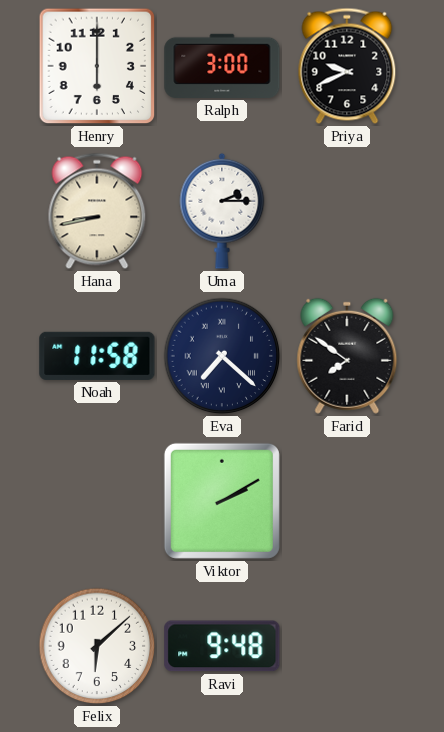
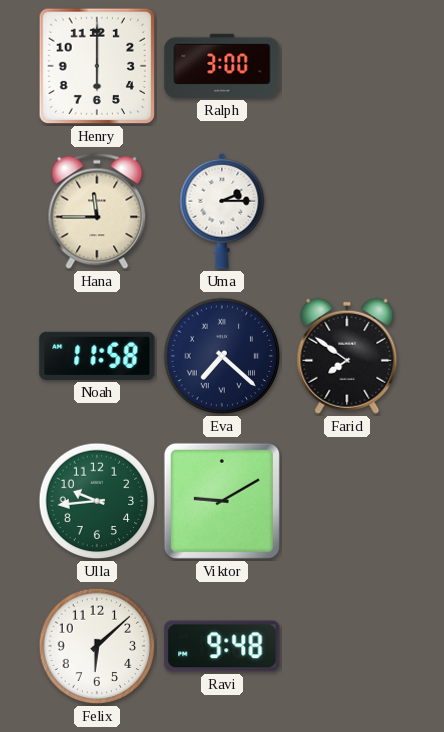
Priya: 9:41 -> none (347, 66)
Hana: 8:43 -> 11:45 (97, 211)
Ulla: none -> 9:44 (97, 501)
Viktor: 2:10 -> 9:10 (222, 501)
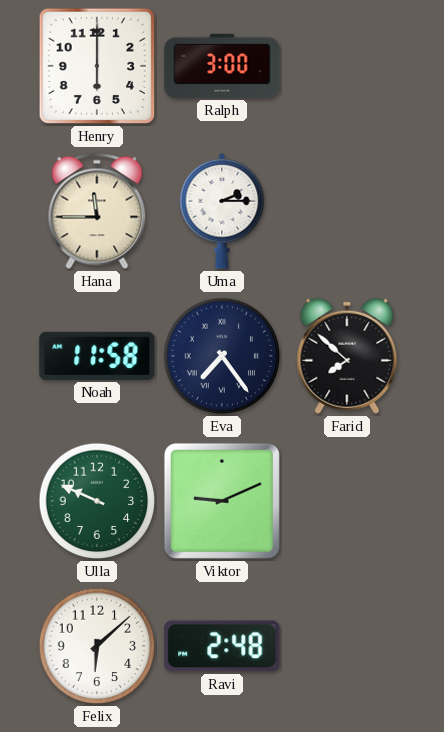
Eva: 7:22 -> 7:24 (222, 356)
Farid: 7:51 -> 7:52 (347, 356)
Ulla: 9:44 -> 9:49 (97, 501)
Viktor: 9:10 -> 9:11 (222, 501)
Ravi: 9:48 -> 2:48 (222, 646)
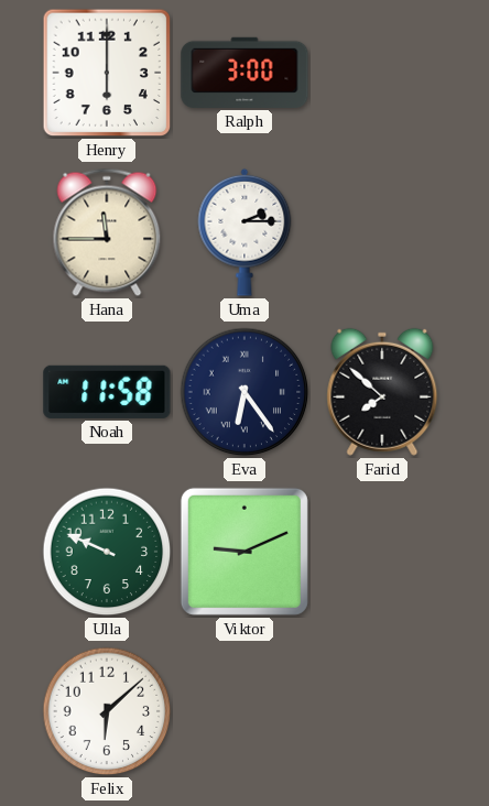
Eva: 7:24 -> 6:24 (244, 392)
Ravi: 2:48 -> none (222, 646)
